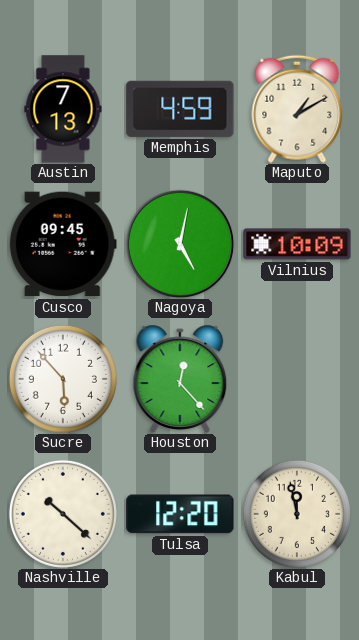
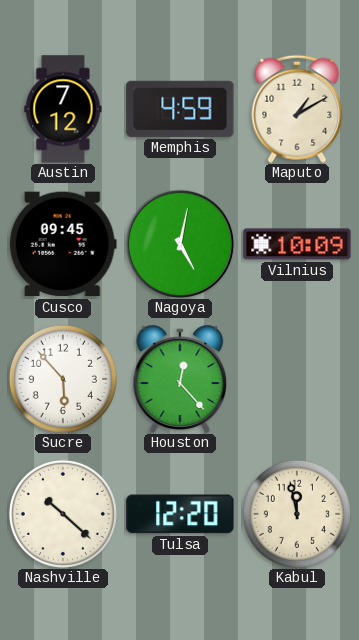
Austin: 7:13 -> 7:12 (63, 109)
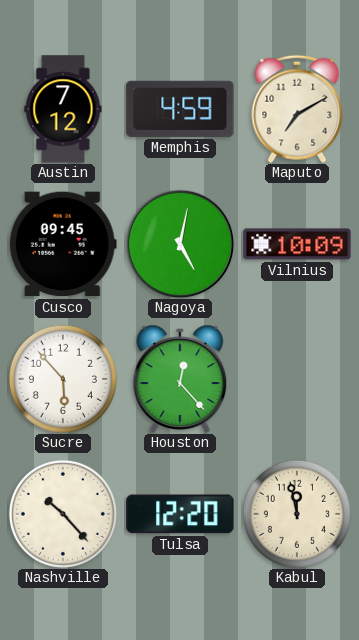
Maputo: 1:10 -> 7:10 (297, 109)
Nashville: 10:22 -> 10:23 (63, 514)
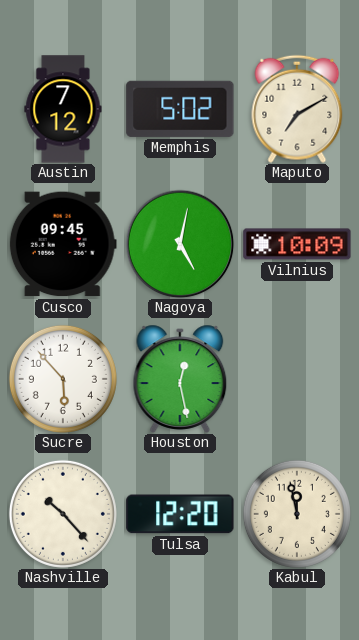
Memphis: 4:59 -> 5:02 (180, 109)
Houston: 12:23 -> 12:28 (180, 379)
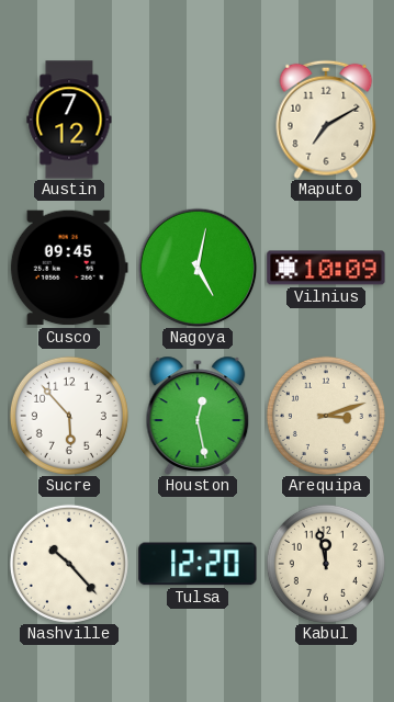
Memphis: 5:02 -> none (180, 109)
Arequipa: none -> 3:12 (326, 416)
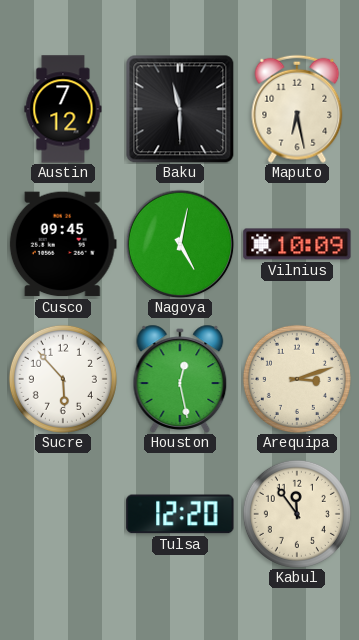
Baku: none -> 11:30 (180, 109)
Maputo: 7:10 -> 6:28 (297, 109)
Nashville: 10:23 -> none (69, 564)
Kabul: 11:58 -> 11:54 (297, 514)
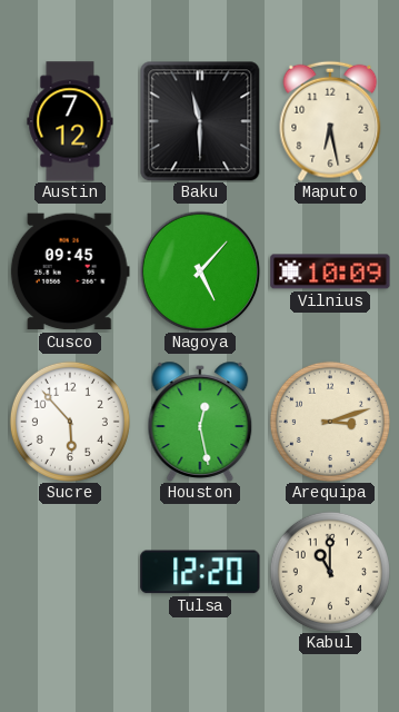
Nagoya: 5:02 -> 5:07 (200, 271)
Kabul: 11:54 -> 11:00 (330, 572)
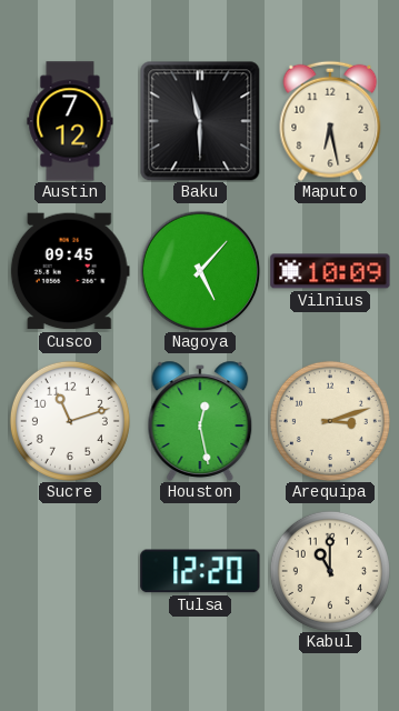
Sucre: 5:53 -> 11:12 (70, 421)
